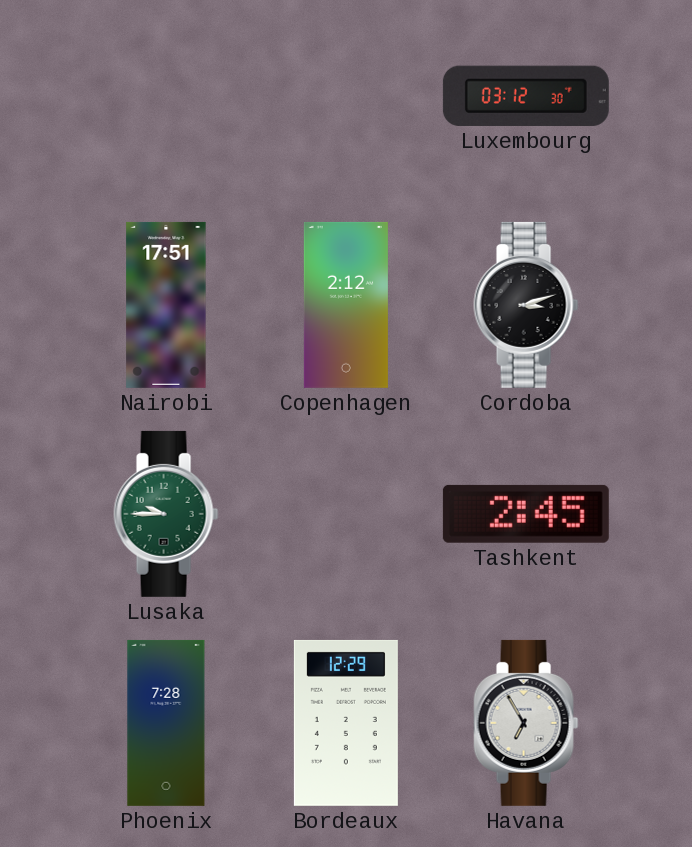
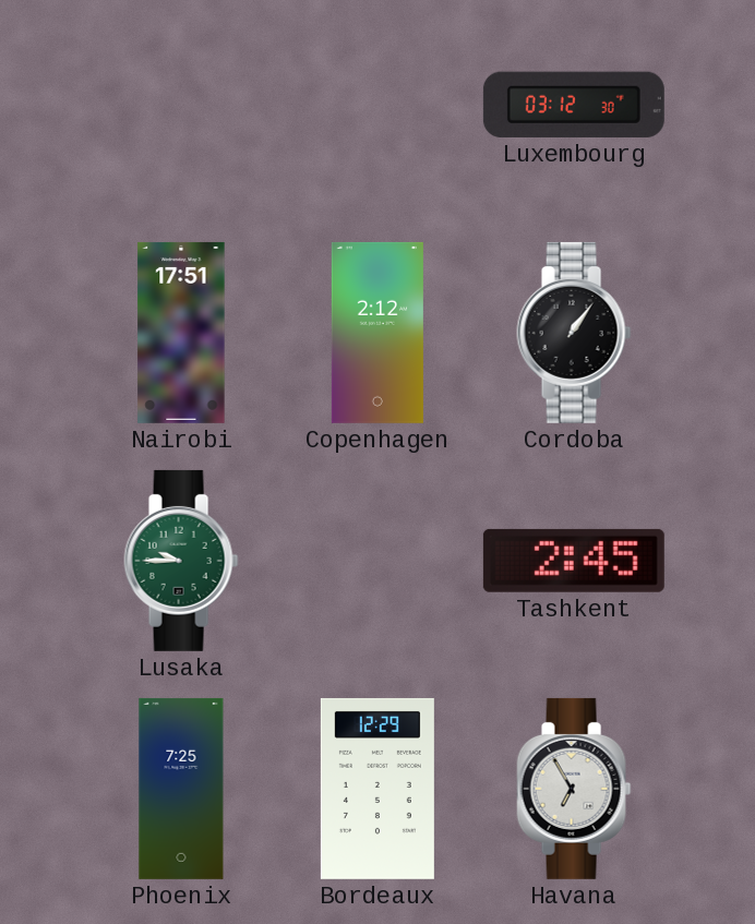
Cordoba: 3:12 -> 1:06 (574, 333)
Phoenix: 7:28 -> 7:25 (181, 789)
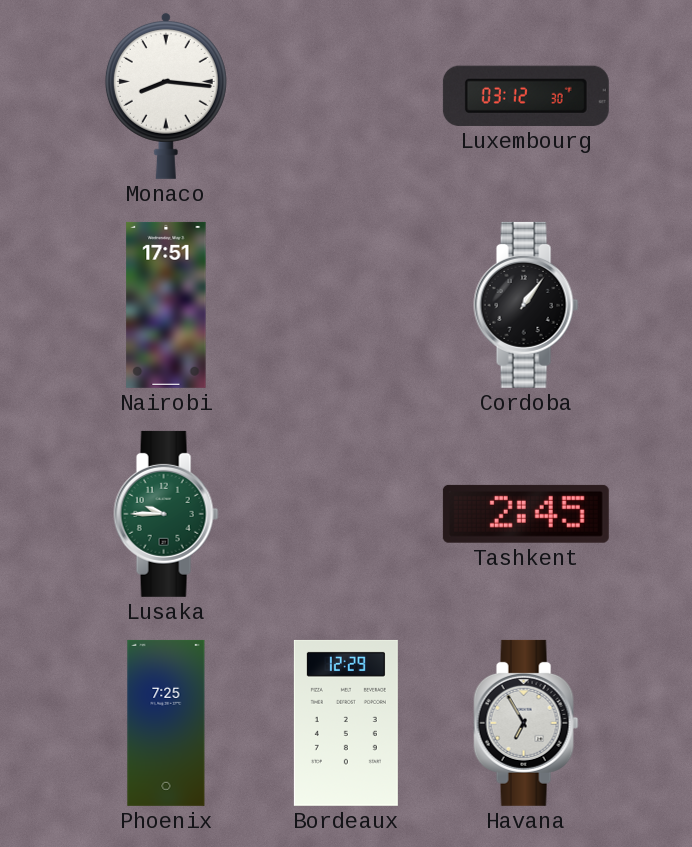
Monaco: none -> 8:16 (166, 95)
Copenhagen: 2:12 -> none (377, 333)
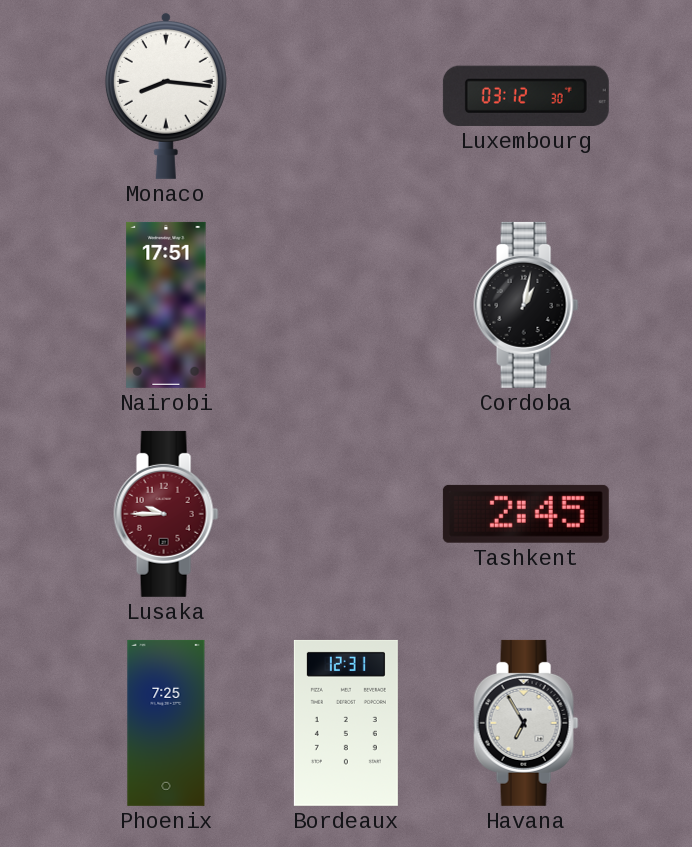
Cordoba: 1:06 -> 1:02 (526, 305)
Lusaka dial: green -> burgundy (166, 514)
Bordeaux: 12:29 -> 12:31 (346, 723)
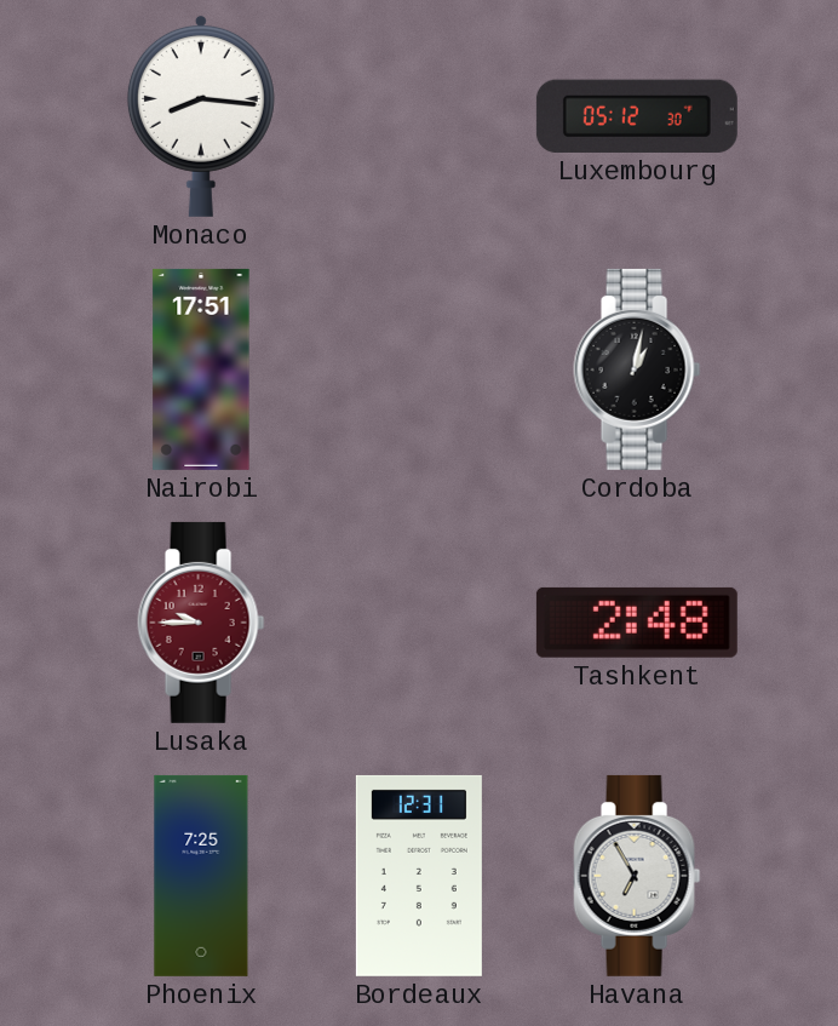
Luxembourg: 03:12 -> 05:12 (637, 116)
Tashkent: 2:45 -> 2:48 (637, 623)
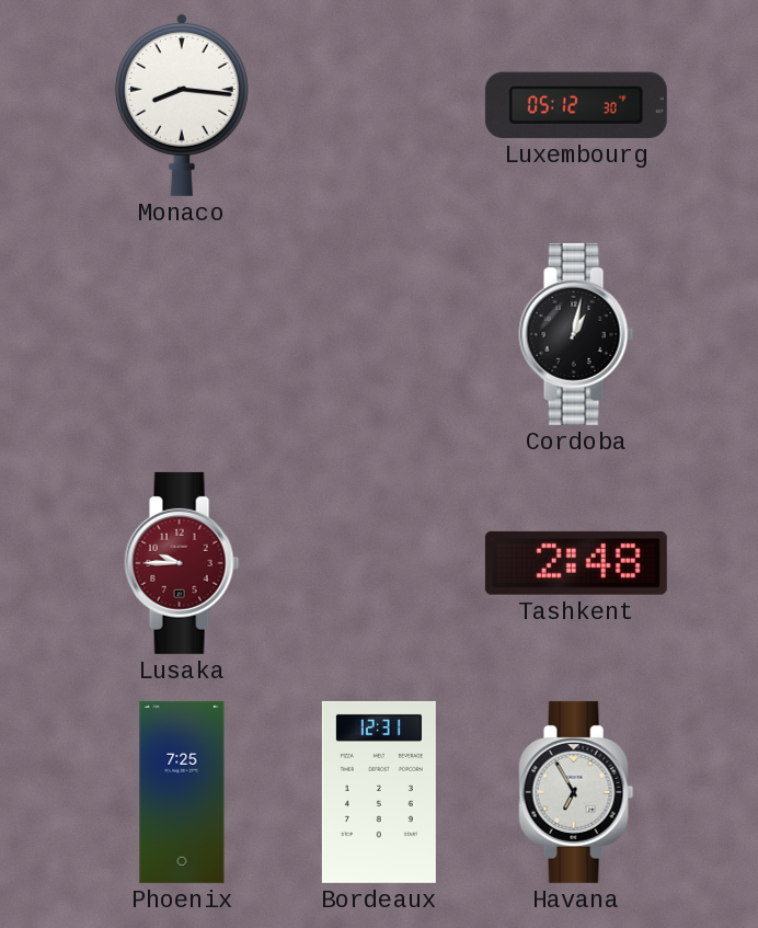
Nairobi: 17:51 -> none (201, 369)
